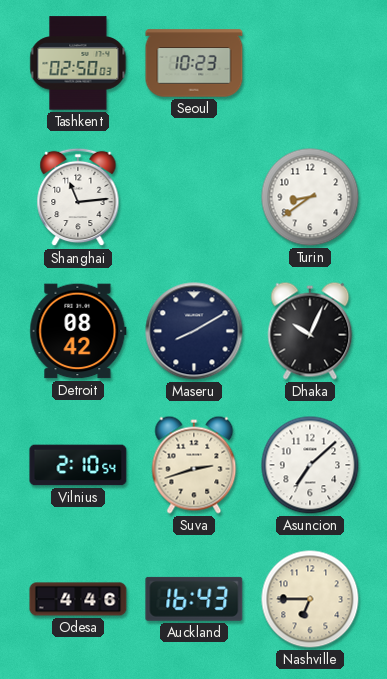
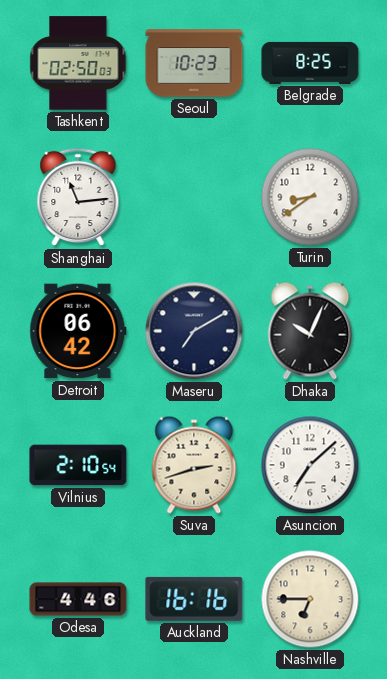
Belgrade: none -> 8:25 (310, 63)
Detroit: 08:42 -> 06:42 (78, 331)
Maseru: 8:10 -> 7:10 (194, 331)
Auckland: 16:43 -> 16:16 (194, 599)
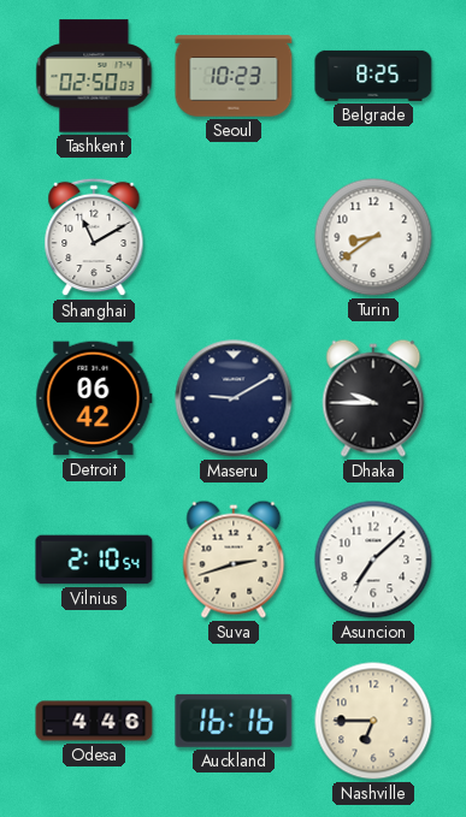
Shanghai: 11:14 -> 11:10 (94, 237)
Maseru: 7:10 -> 9:10 (234, 398)
Dhaka: 10:04 -> 9:45 (373, 398)
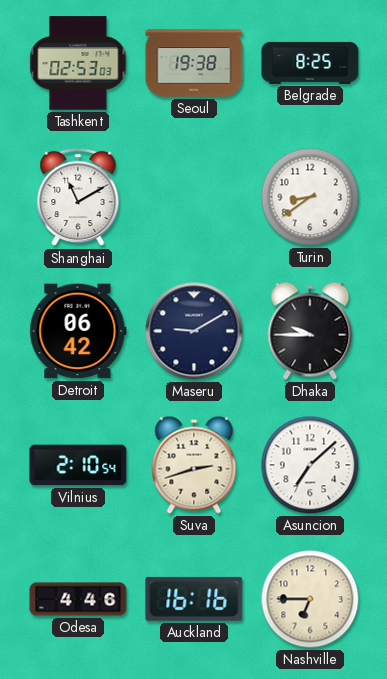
Tashkent: 02:50 -> 02:53 (78, 63)
Seoul: 10:23 -> 19:38 (194, 63)
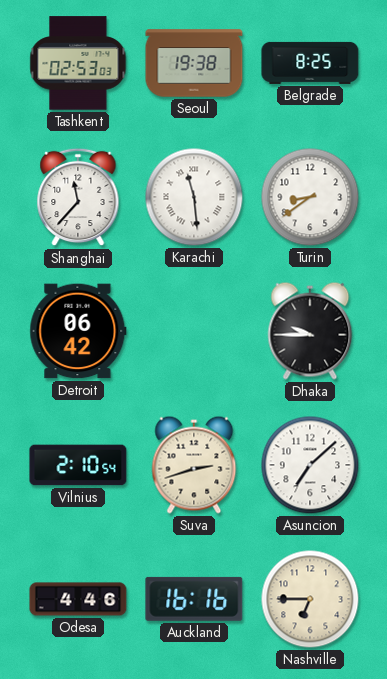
Shanghai: 11:10 -> 11:37 (78, 197)
Karachi: none -> 11:29 (194, 197)
Maseru: 9:10 -> none (194, 331)
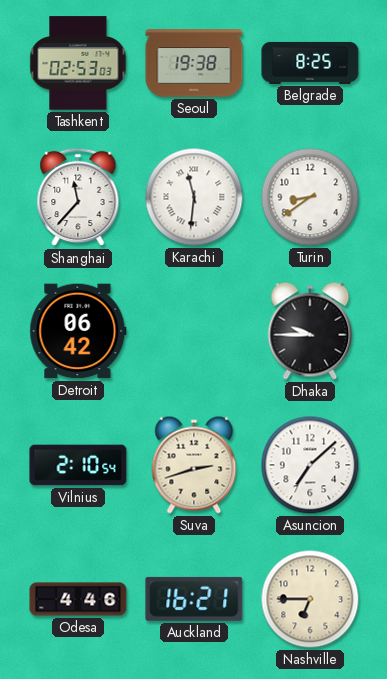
Karachi: 11:29 -> 11:31 (194, 197)
Auckland: 16:16 -> 16:21 (194, 599)
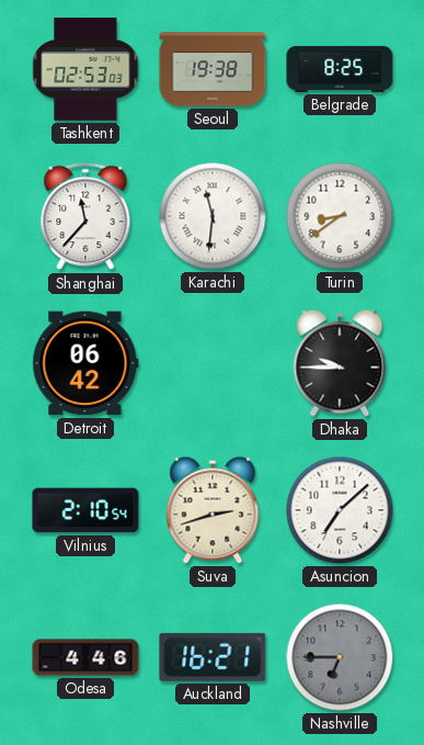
Nashville dial: cream -> grey (340, 657)
